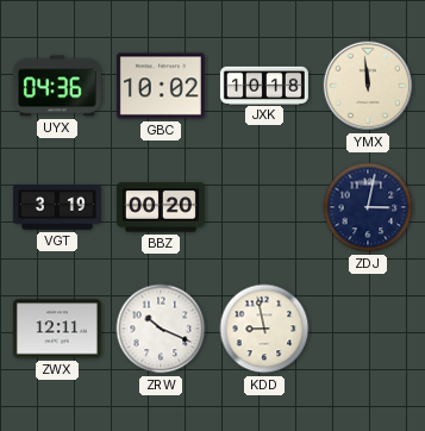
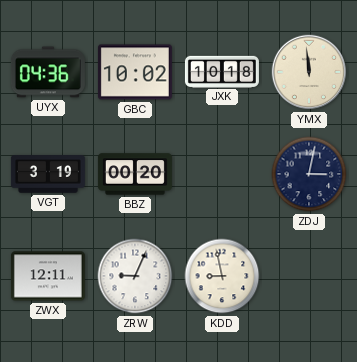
ZRW: 10:19 -> 9:04 (135, 276)
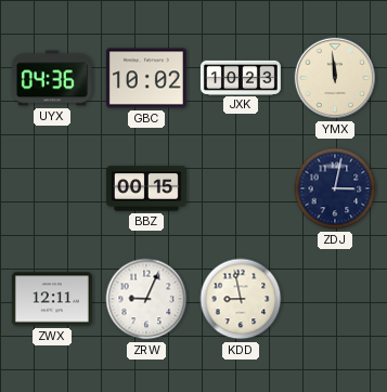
JXK: 10:18 -> 10:23 (241, 77)
VGT: 3:19 -> none (48, 174)
BBZ: 00:20 -> 00:15 (146, 188)
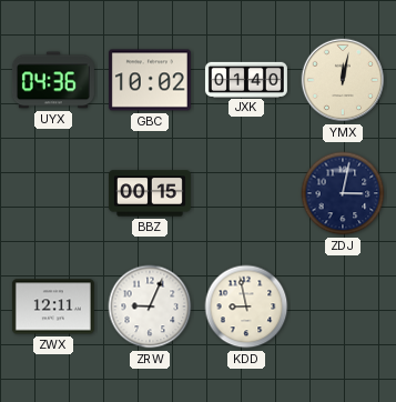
JXK: 10:23 -> 01:40 (246, 79)
YMX: 11:59 -> 12:02 (343, 80)
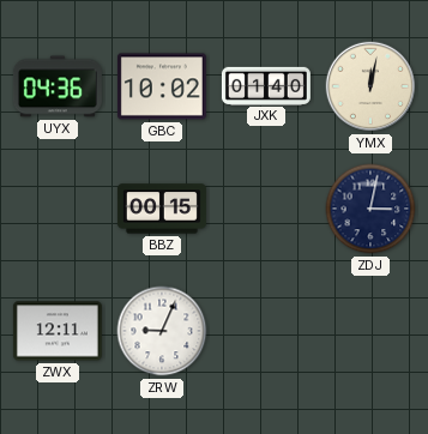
KDD: 8:58 -> none (246, 306)
